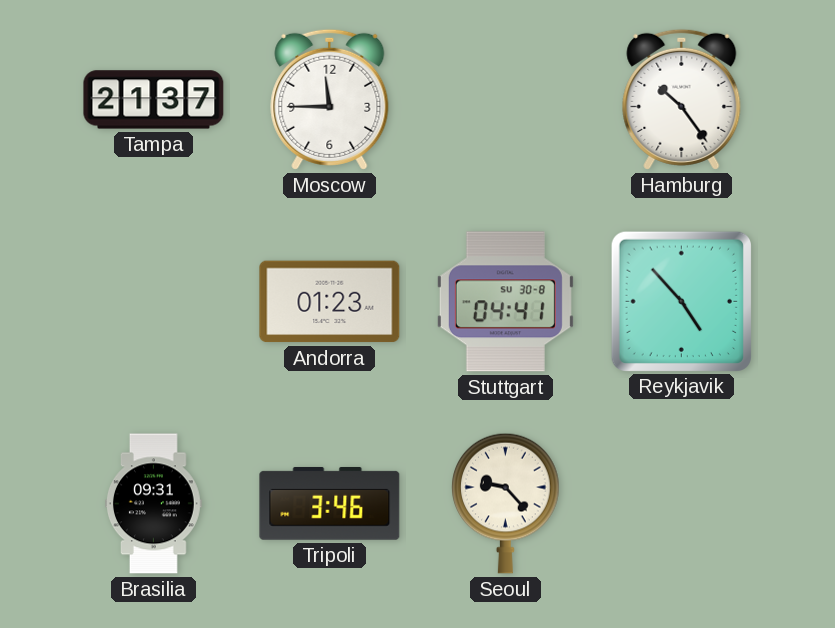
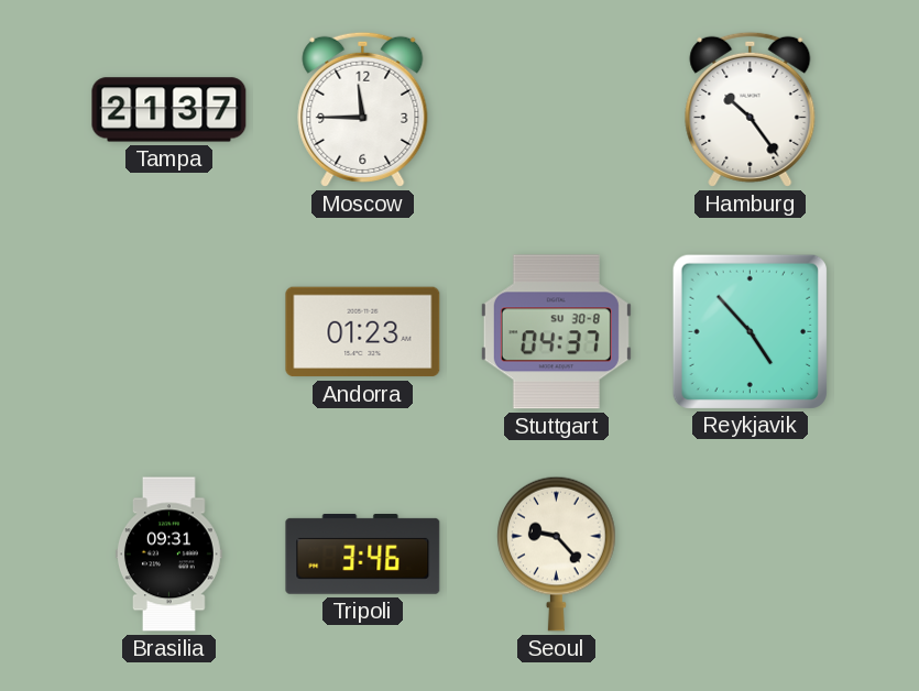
Stuttgart: 04:41 -> 04:37 (556, 332)
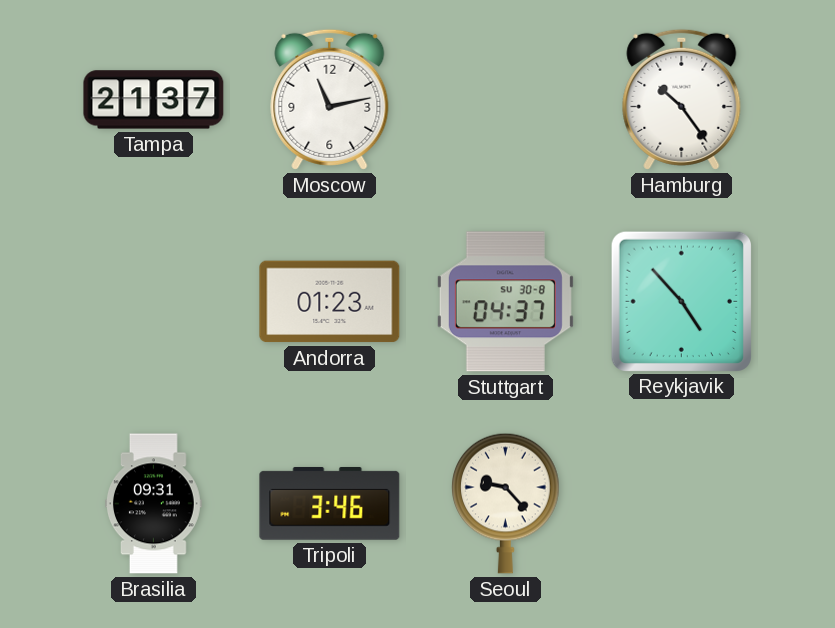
Moscow: 11:45 -> 11:13 (330, 99)
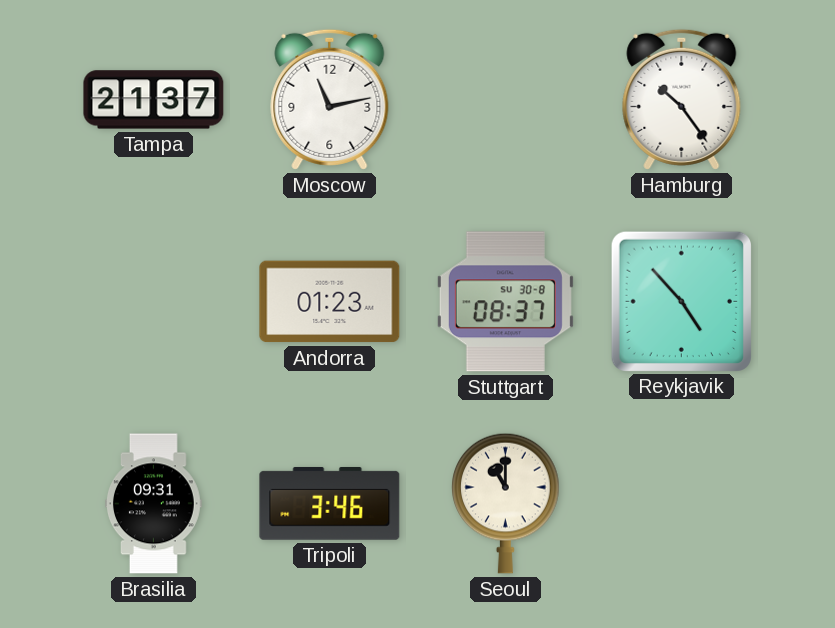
Stuttgart: 04:37 -> 08:37 (505, 302)
Seoul: 9:23 -> 11:00 (506, 503)
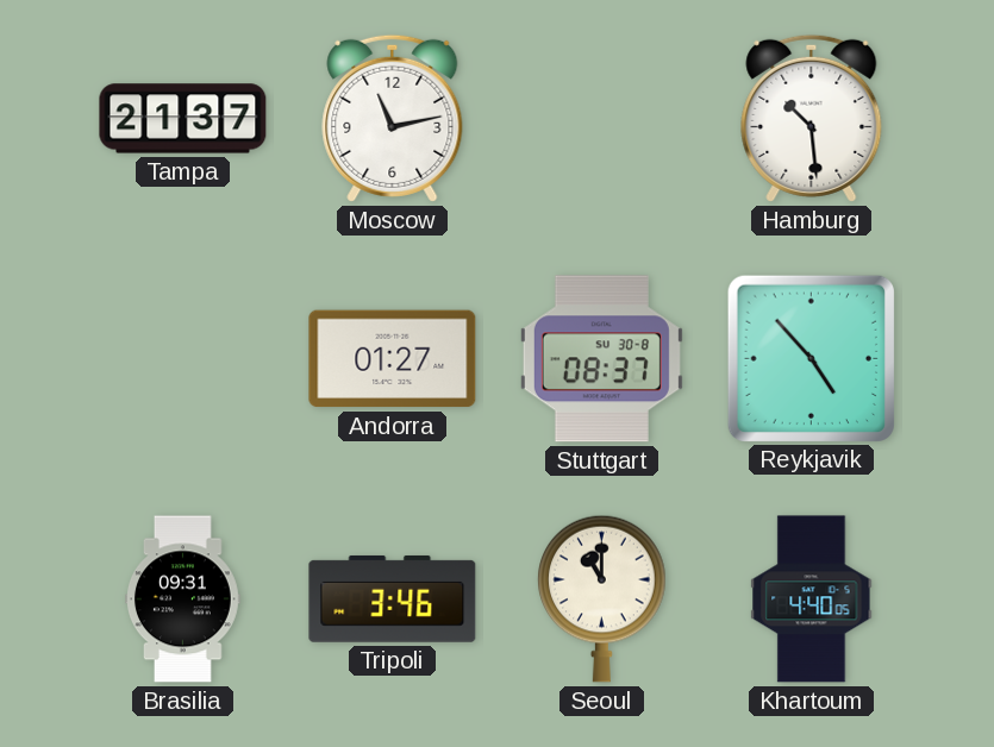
Hamburg: 10:24 -> 10:29 (812, 118)
Andorra: 01:23 -> 01:27 (393, 359)
Khartoum: none -> 4:40 (812, 600)
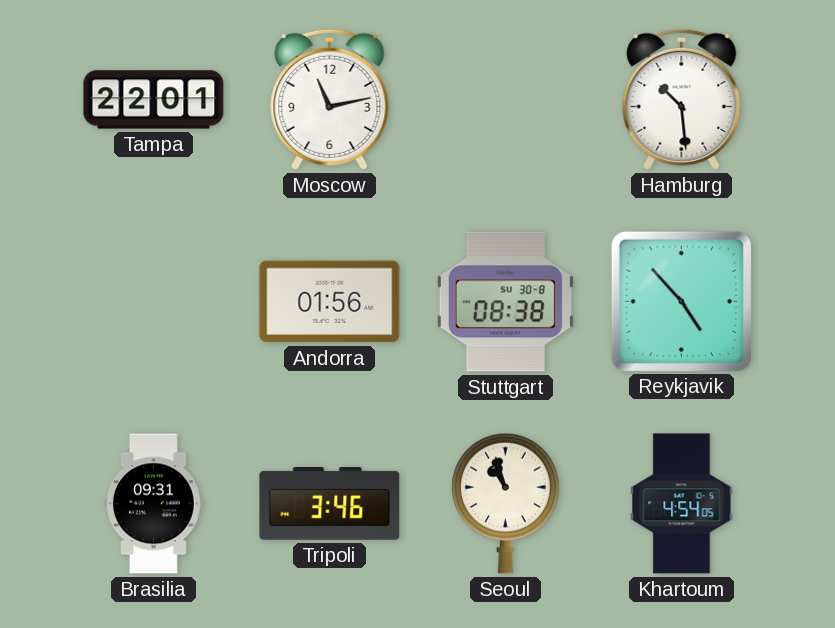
Tampa: 21:37 -> 22:01 (154, 100)
Andorra: 01:27 -> 01:56 (330, 302)
Stuttgart: 08:37 -> 08:38 (505, 302)
Seoul: 11:00 -> 10:57 (506, 503)
Khartoum: 4:40 -> 4:54 (682, 504)
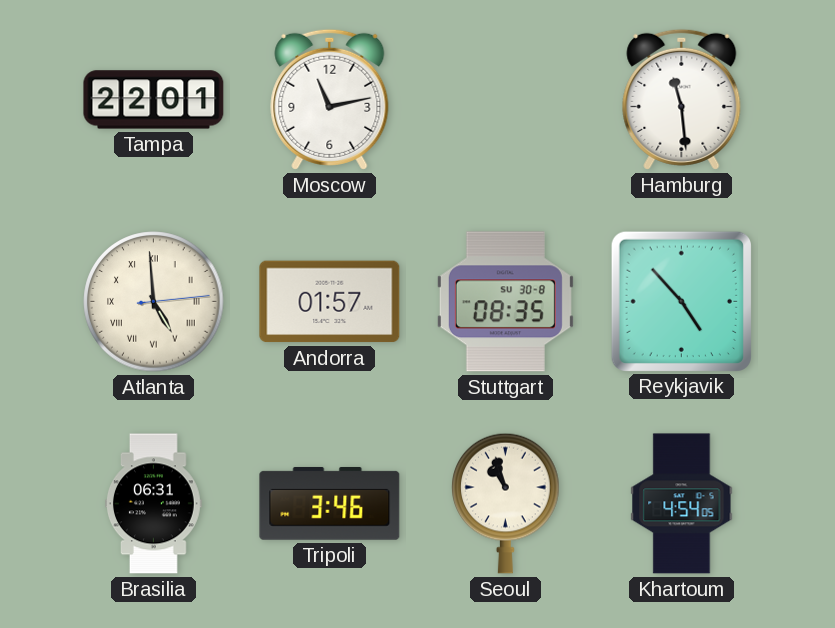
Hamburg: 10:29 -> 11:29 (682, 99)
Atlanta: none -> 4:59 (154, 302)
Andorra: 01:56 -> 01:57 (330, 302)
Stuttgart: 08:38 -> 08:35 (505, 302)
Brasilia: 09:31 -> 06:31 (154, 504)
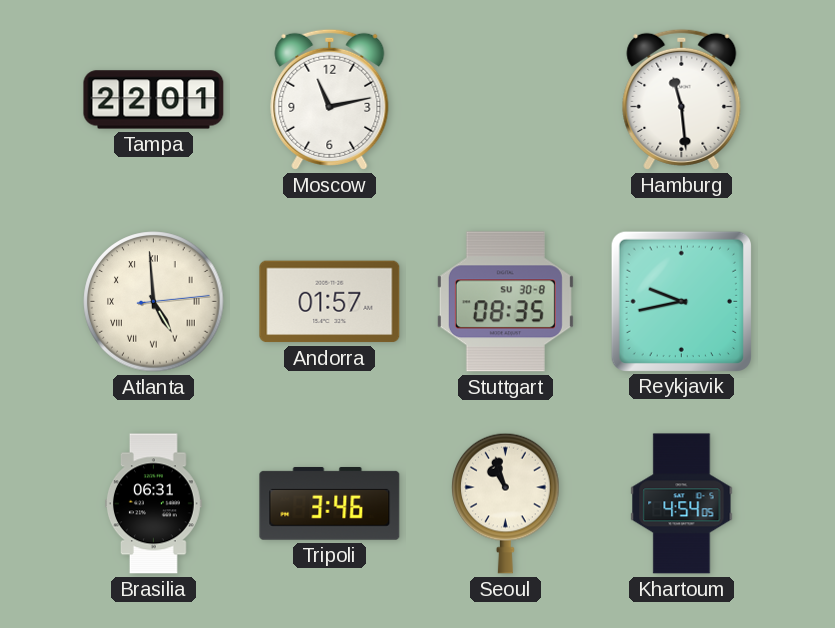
Reykjavik: 4:53 -> 9:43 (681, 301)
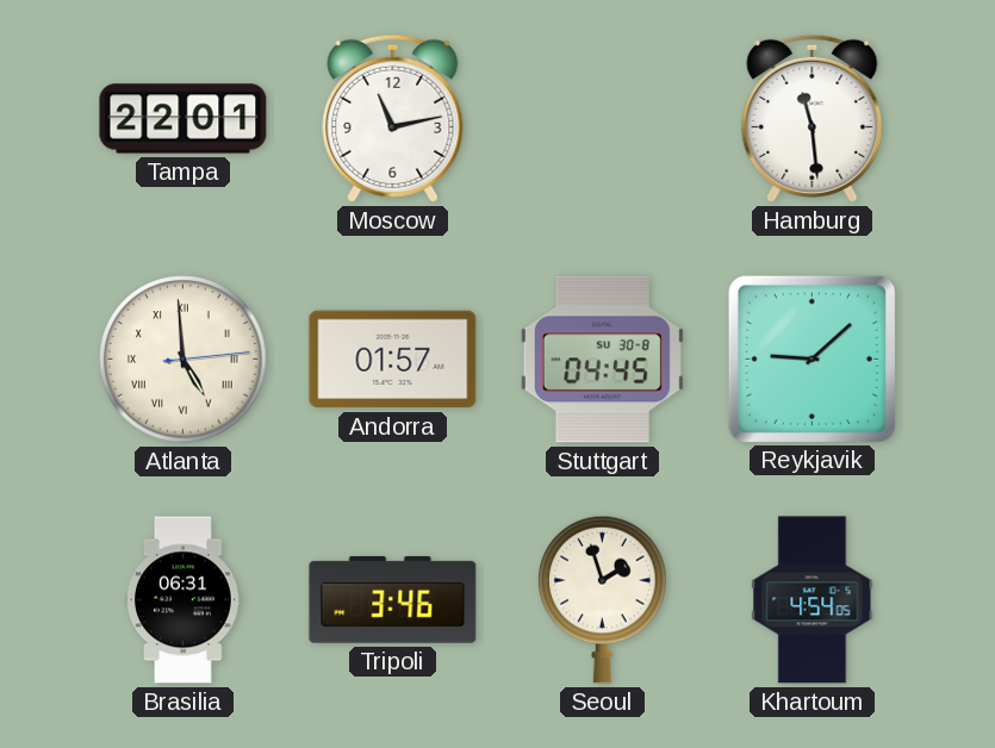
Stuttgart: 08:35 -> 04:45 (602, 360)
Reykjavik: 9:43 -> 9:08 (811, 359)
Seoul: 10:57 -> 1:57 (603, 599)
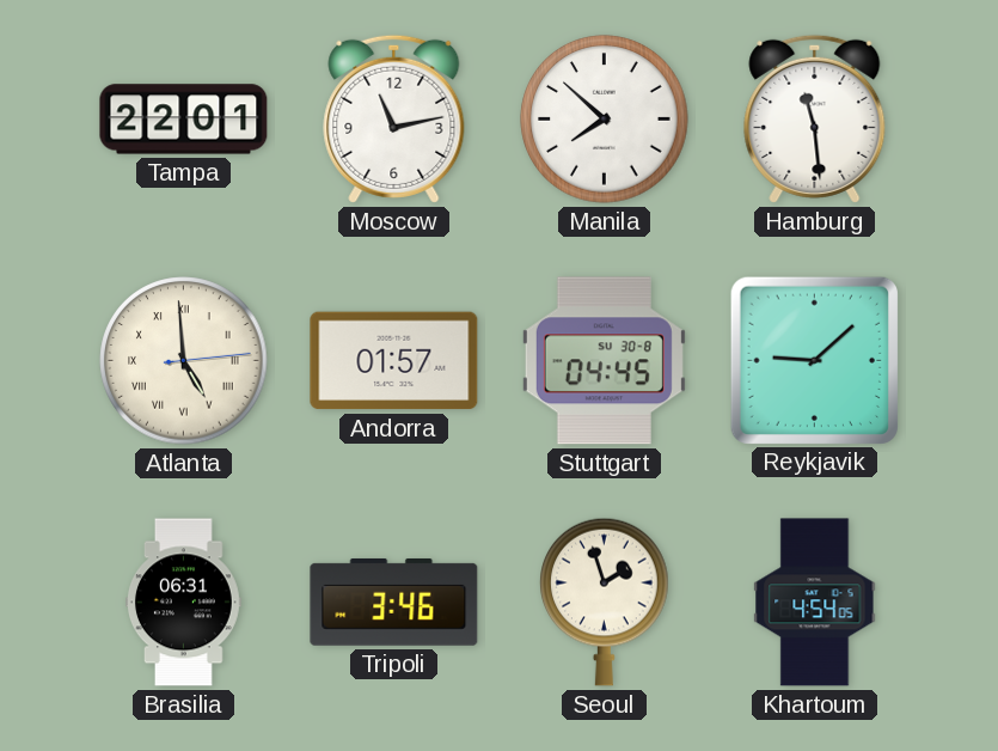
Manila: none -> 7:52 (605, 120)
